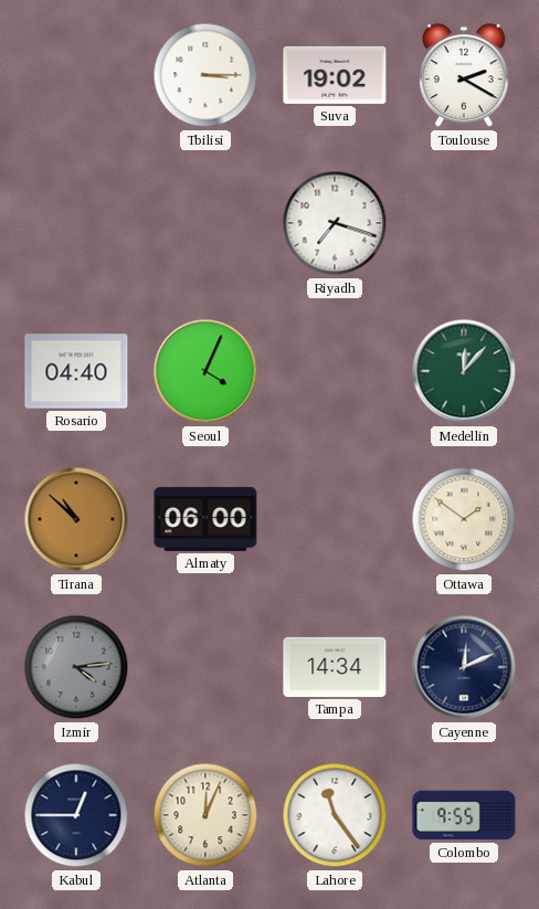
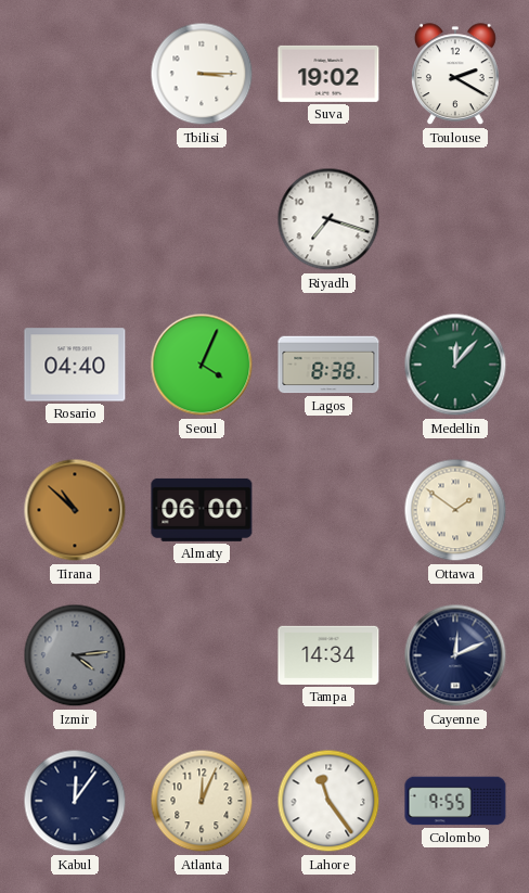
Lagos: none -> 8:38 (328, 365)
Kabul: 12:45 -> 12:06 (75, 801)
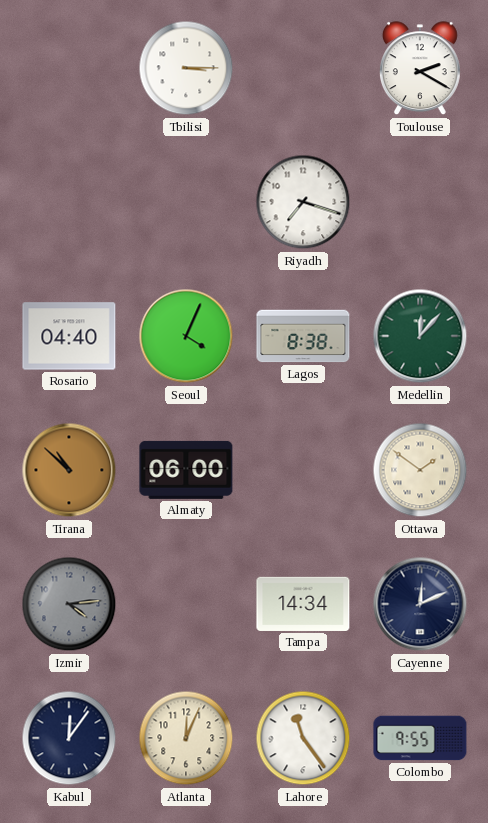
Suva: 19:02 -> none (328, 74)
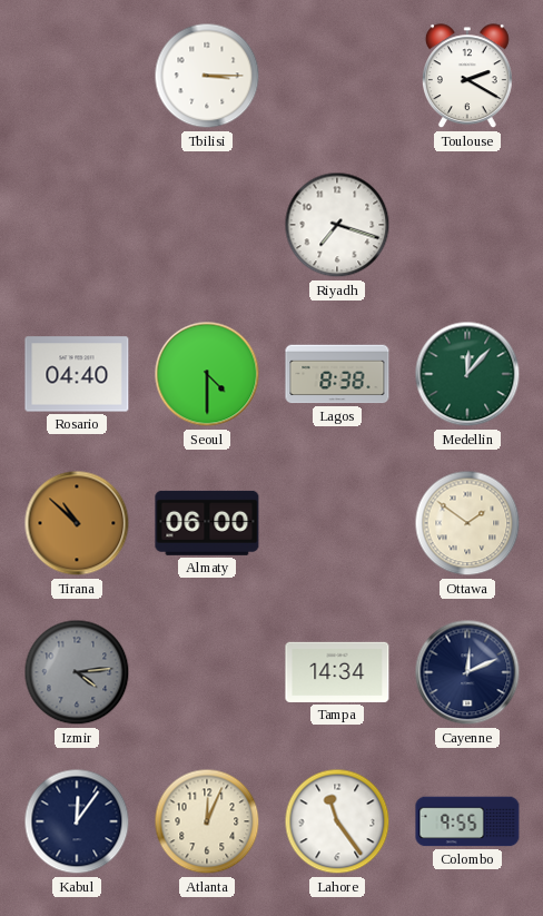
Seoul: 4:04 -> 4:30 (207, 374)
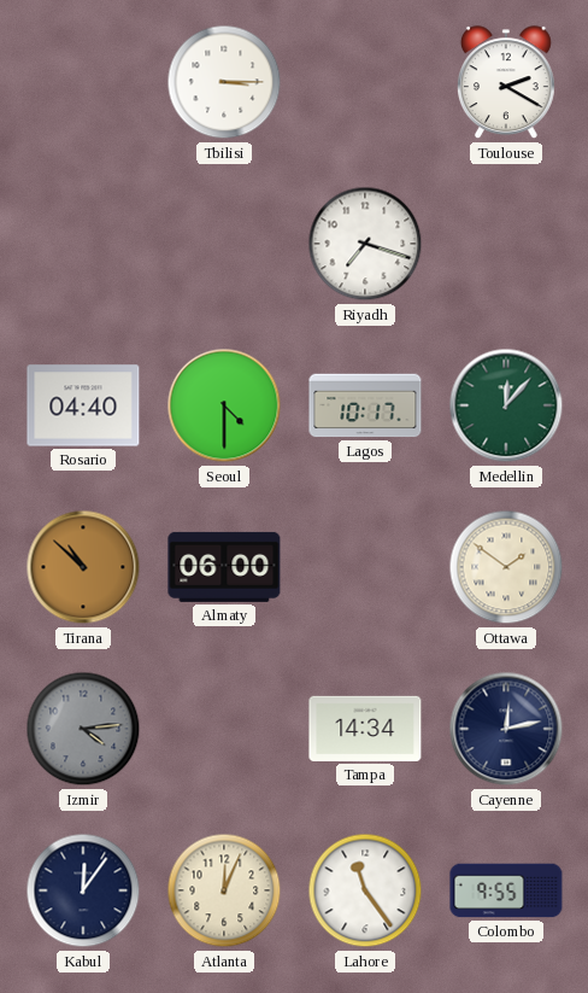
Lagos: 8:38 -> 10:17 (365, 405)
Cayenne: 12:11 -> 12:13 (506, 729)
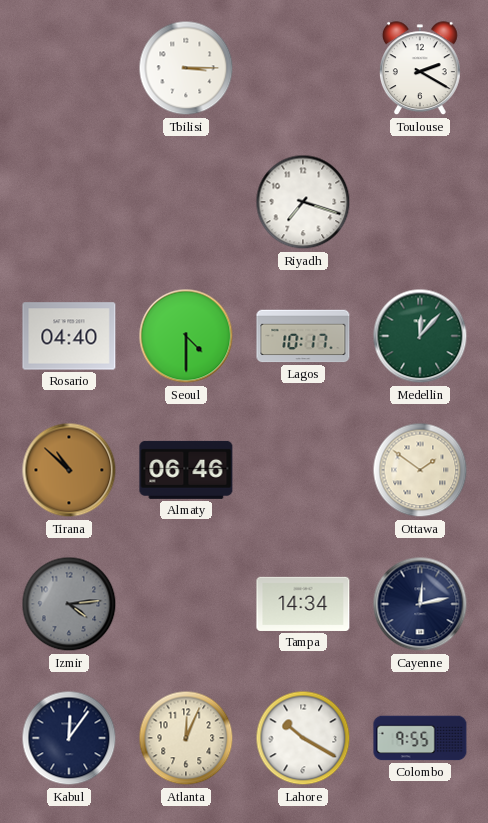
Almaty: 06:00 -> 06:46 (186, 470)
Lahore: 11:24 -> 10:20 (303, 738)
